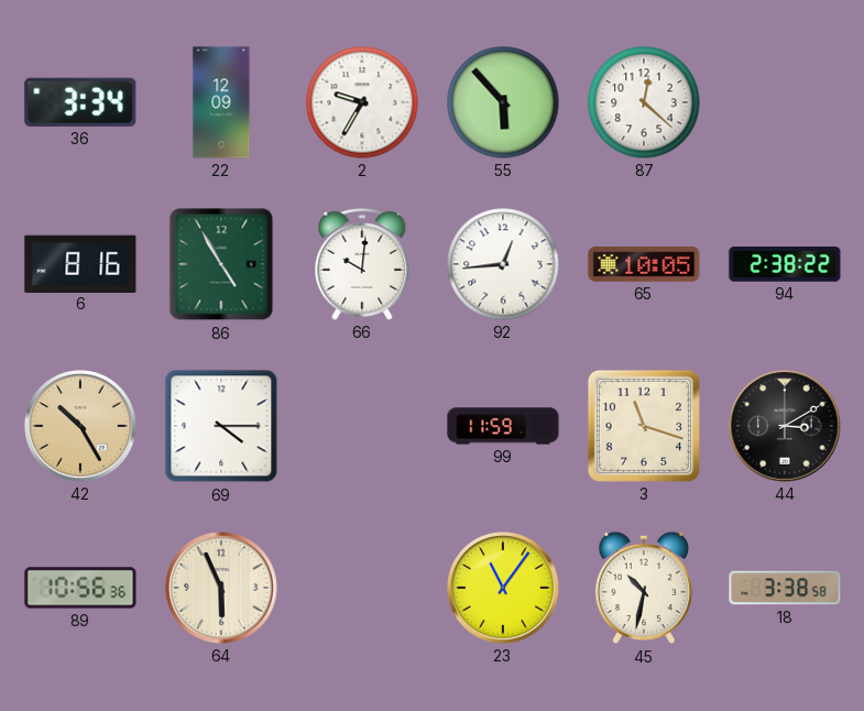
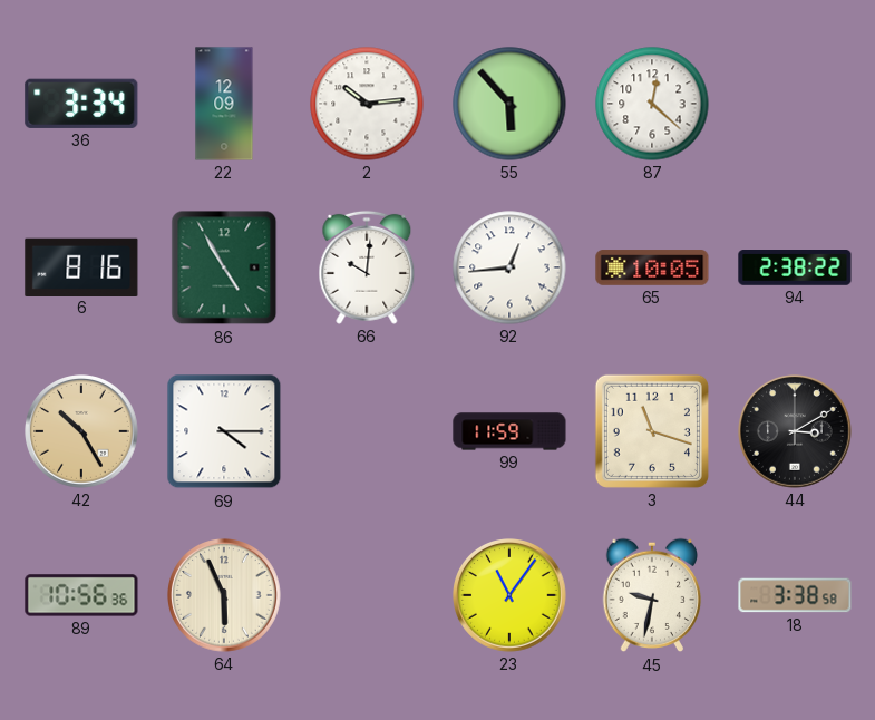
2: 9:35 -> 10:14 (367, 104)
45: 10:32 -> 9:32 (652, 595)
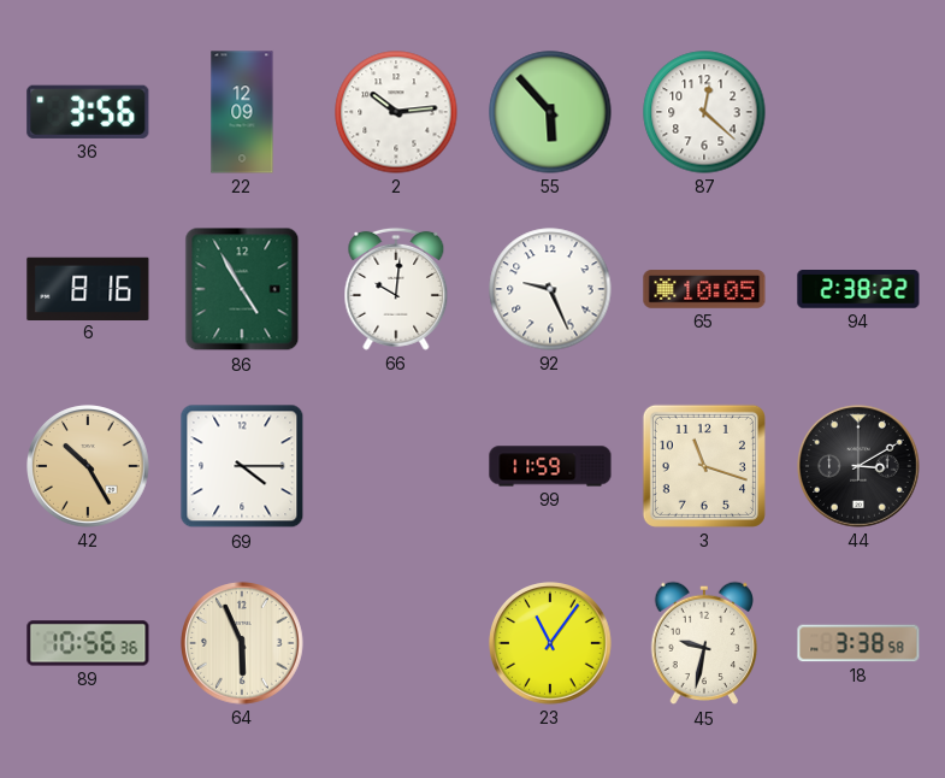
36: 3:34 -> 3:56 (88, 112)
92: 12:44 -> 9:26 (550, 289)
